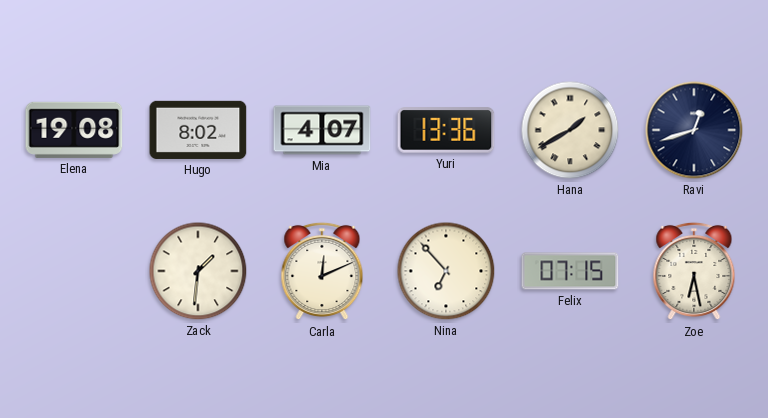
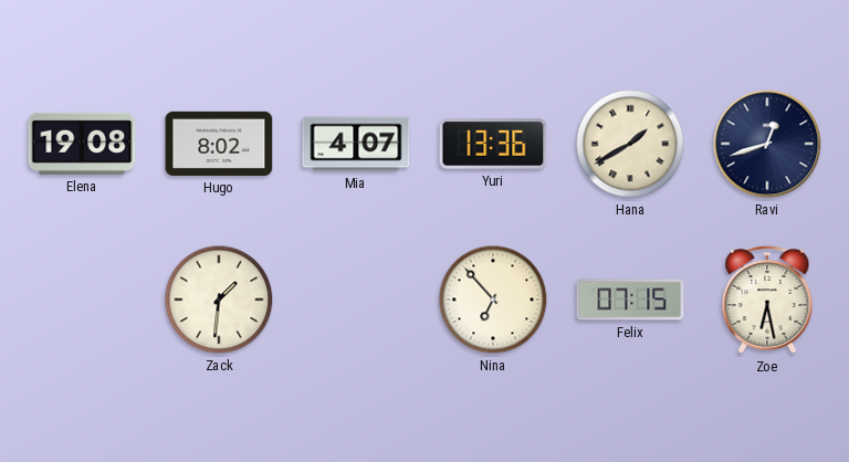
Carla: 12:11 -> none (322, 271)
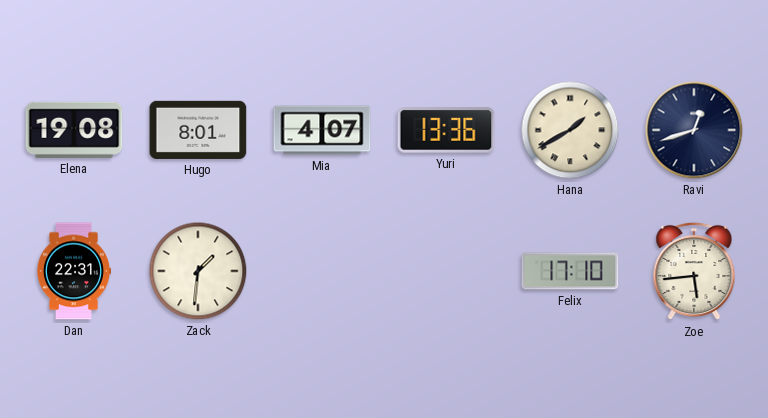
Hugo: 8:02 -> 8:01 (198, 130)
Dan: none -> 22:31 (73, 271)
Nina: 6:53 -> none (493, 300)
Felix: 07:15 -> 17:10 (570, 271)
Zoe: 6:28 -> 5:44 (694, 271)
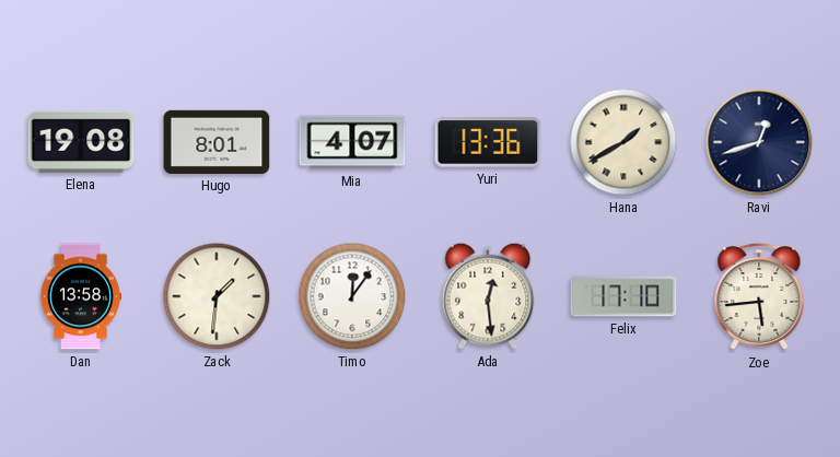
Dan: 22:31 -> 13:58 (80, 296)
Timo: none -> 12:06 (352, 296)
Ada: none -> 12:29 (488, 296)
